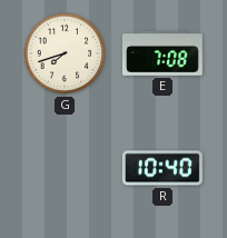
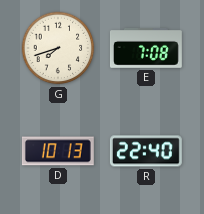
D: none -> 10:13 (58, 151)
R: 10:40 -> 22:40 (146, 151)
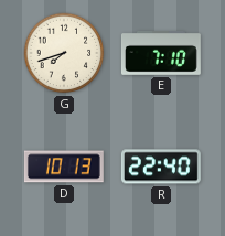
E: 7:08 -> 7:10 (161, 54)
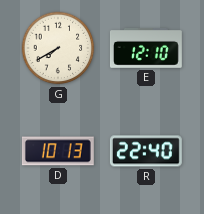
G: 7:42 -> 7:40 (58, 48)
E: 7:10 -> 12:10 (146, 49)
